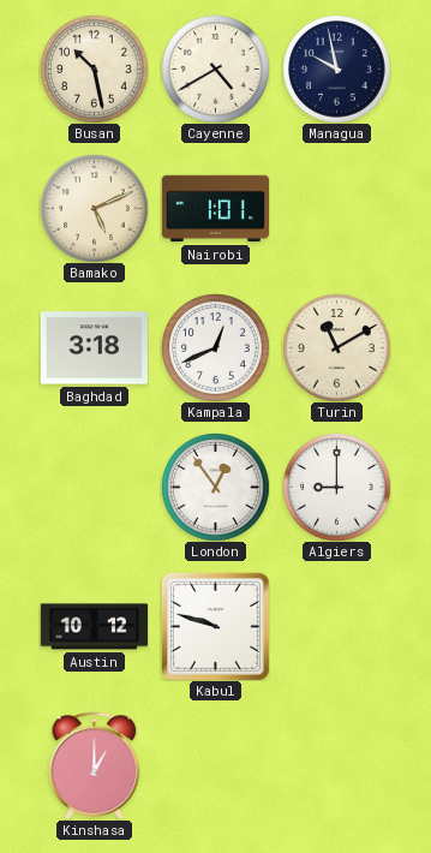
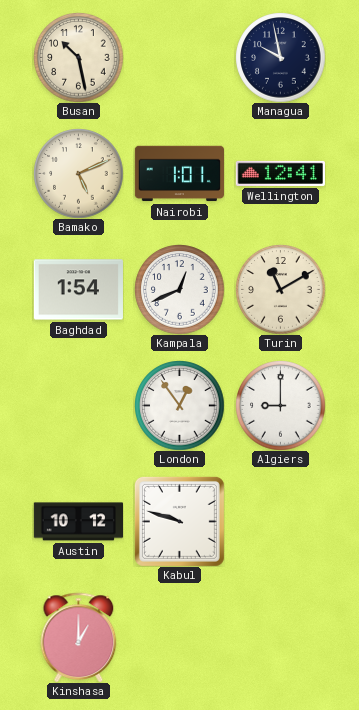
Cayenne: 4:40 -> none (215, 68)
Wellington: none -> 12:41 (280, 173)
Baghdad: 3:18 -> 1:54 (78, 290)
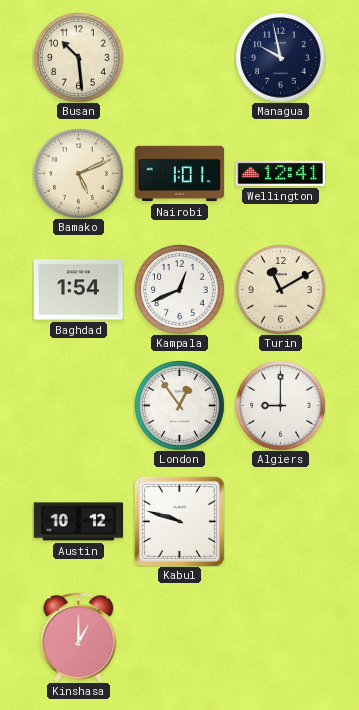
Busan: 10:28 -> 10:29 (78, 57)
